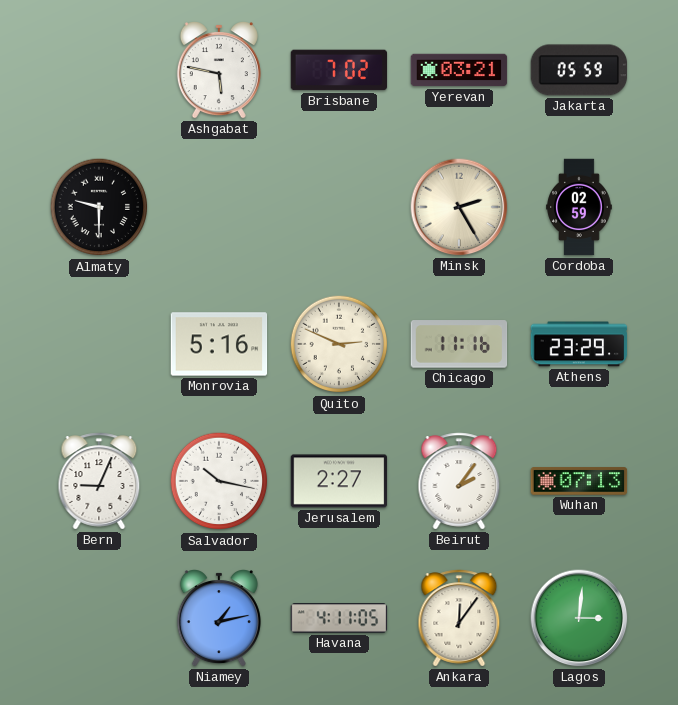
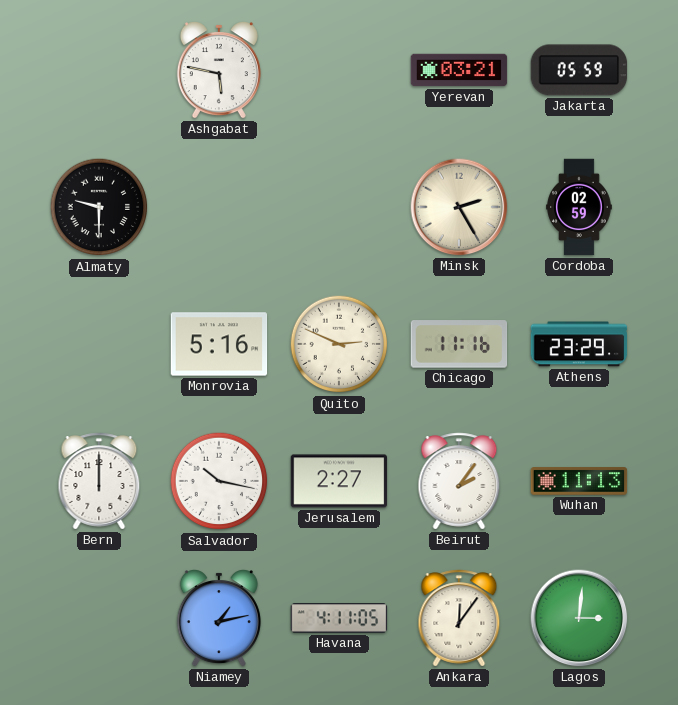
Brisbane: 7:02 -> none (339, 70)
Bern: 9:04 -> 12:00 (99, 481)
Wuhan: 07:13 -> 11:13 (579, 481)
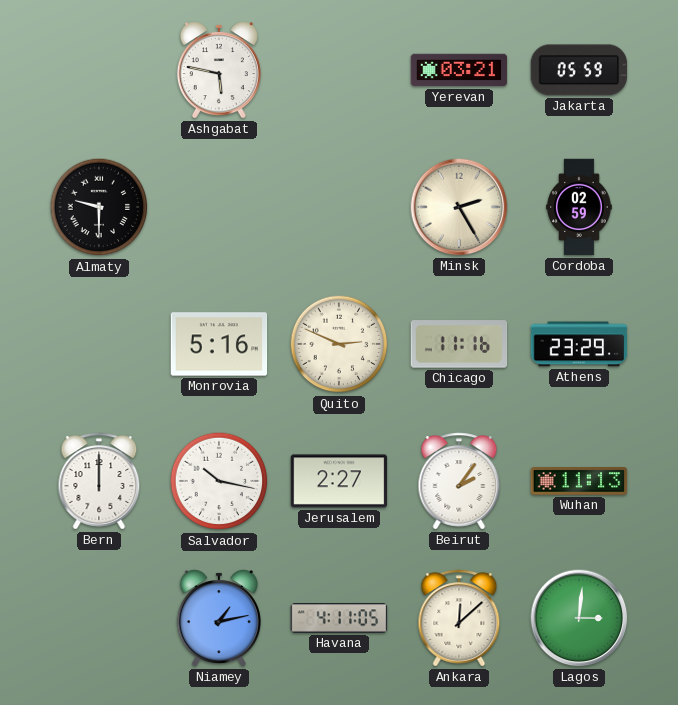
Ankara: 12:06 -> 12:08 (459, 618)
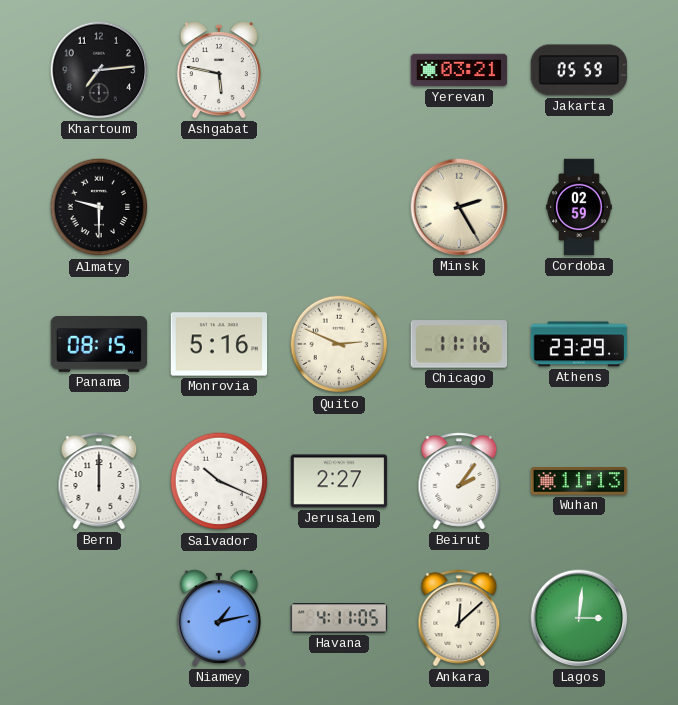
Khartoum: none -> 7:14 (99, 70)
Panama: none -> 08:15 (99, 345)
Salvador: 10:17 -> 10:19 (219, 481)
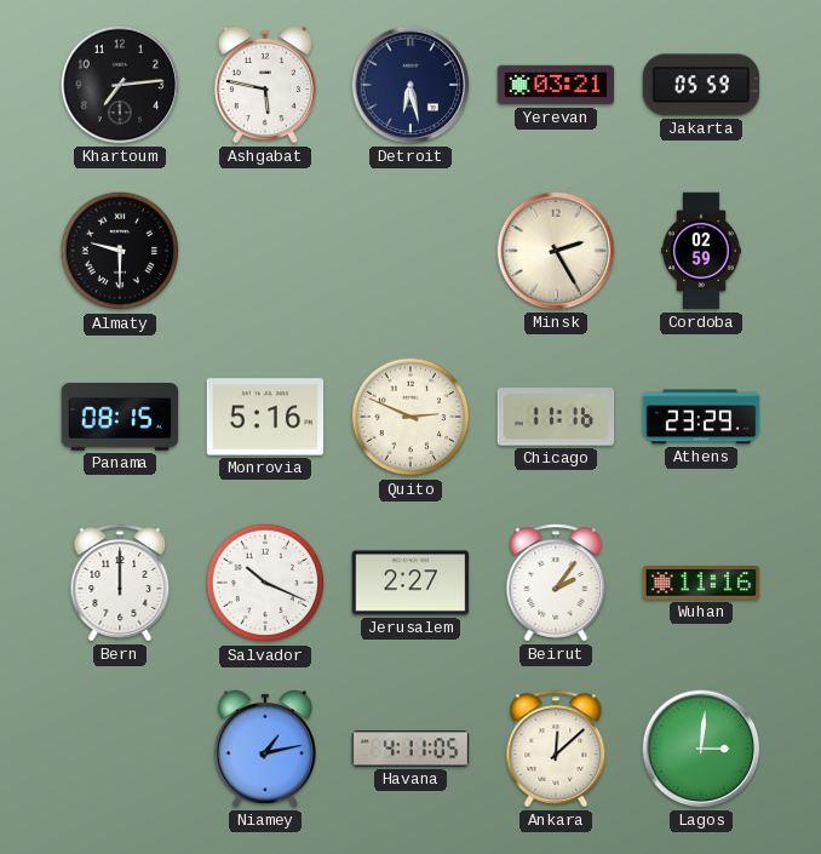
Detroit: none -> 6:28 (410, 85)
Wuhan: 11:13 -> 11:16 (701, 583)
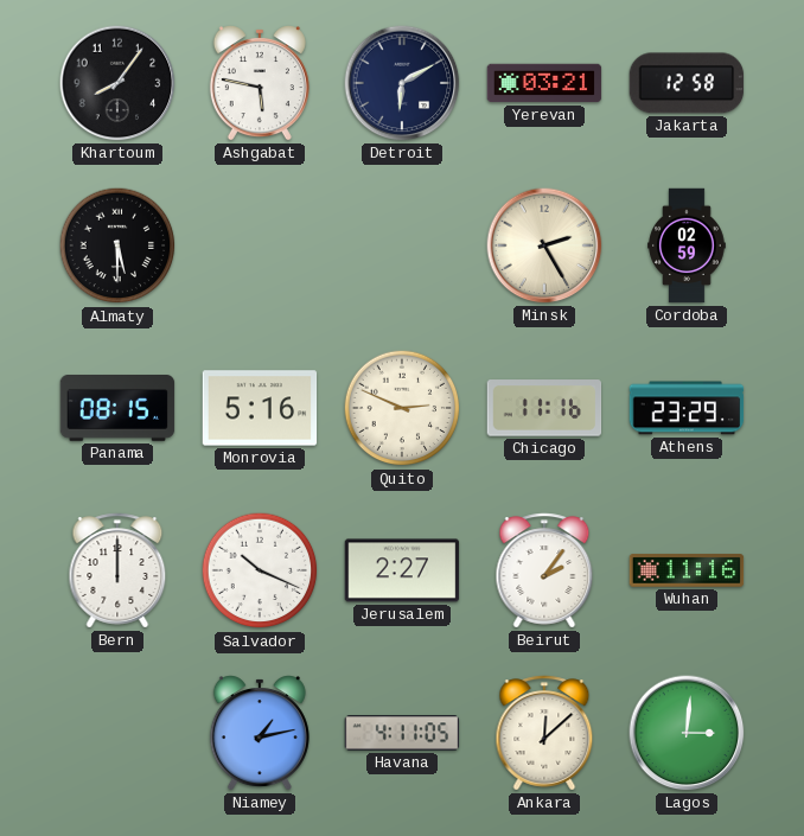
Khartoum: 7:14 -> 8:06 (117, 83)
Detroit: 6:28 -> 6:10 (402, 83)
Jakarta: 05:59 -> 12:58 (687, 83)
Almaty: 9:30 -> 5:30 (117, 245)
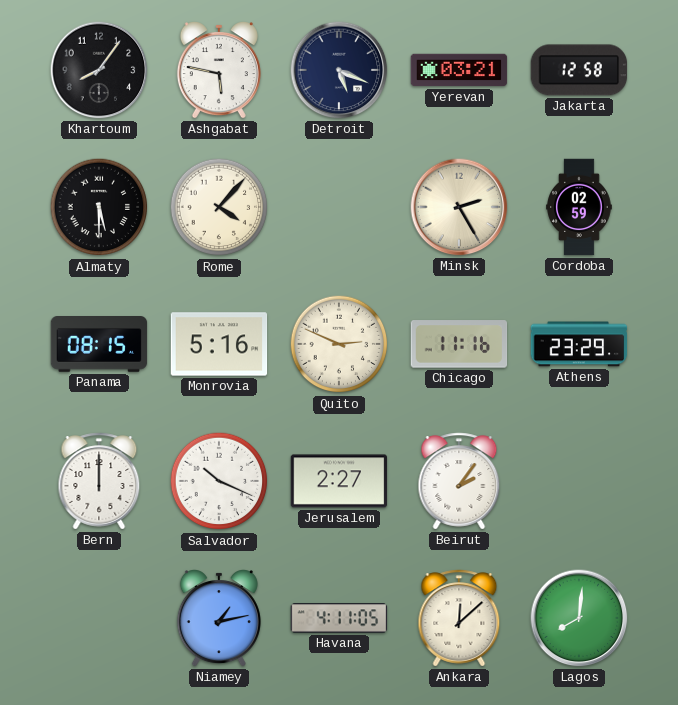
Detroit: 6:10 -> 5:19 (339, 70)
Rome: none -> 4:07 (219, 207)
Wuhan: 11:16 -> none (687, 570)
Lagos: 3:01 -> 8:01 (579, 618)
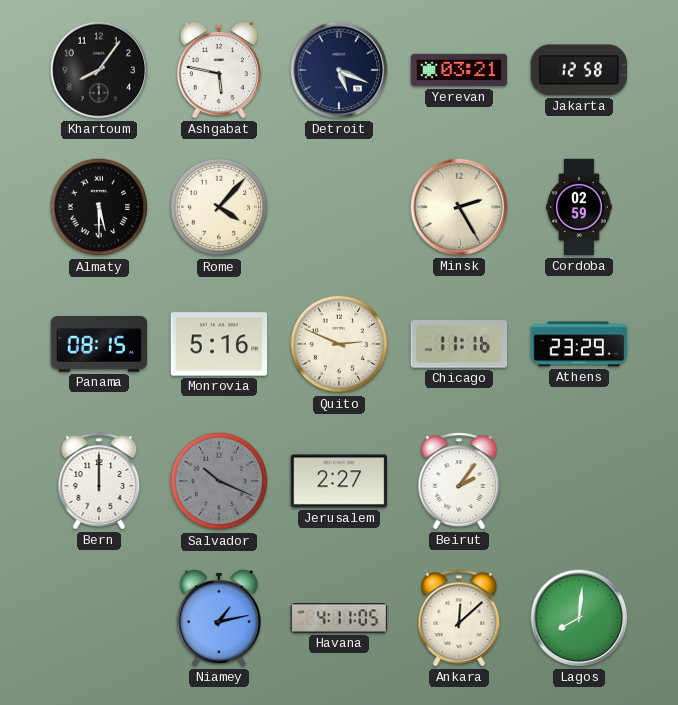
Salvador dial: white -> grey (219, 481)
